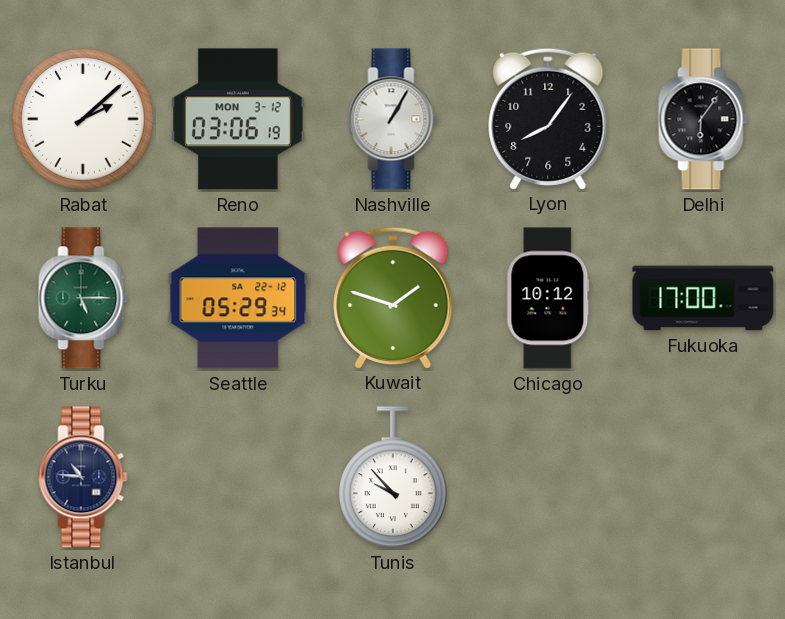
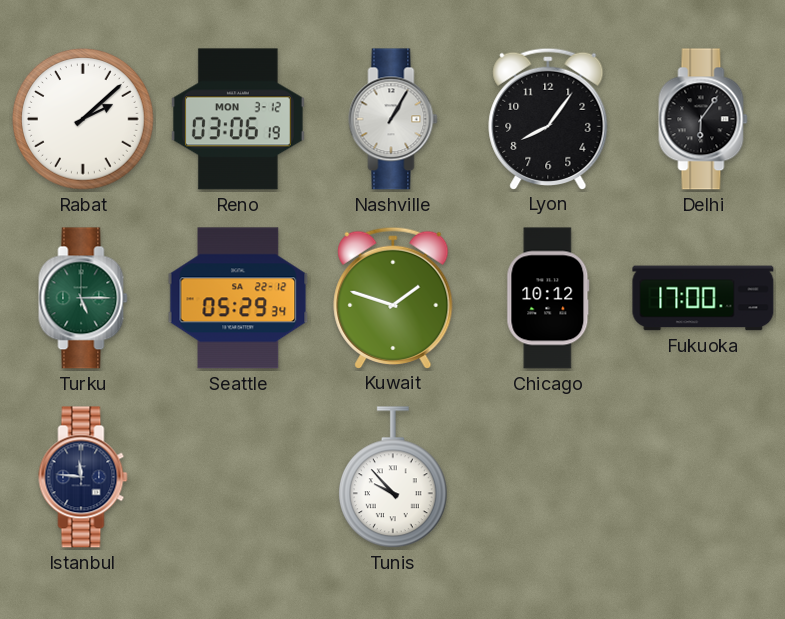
Istanbul: 10:46 -> 11:46 (83, 477)
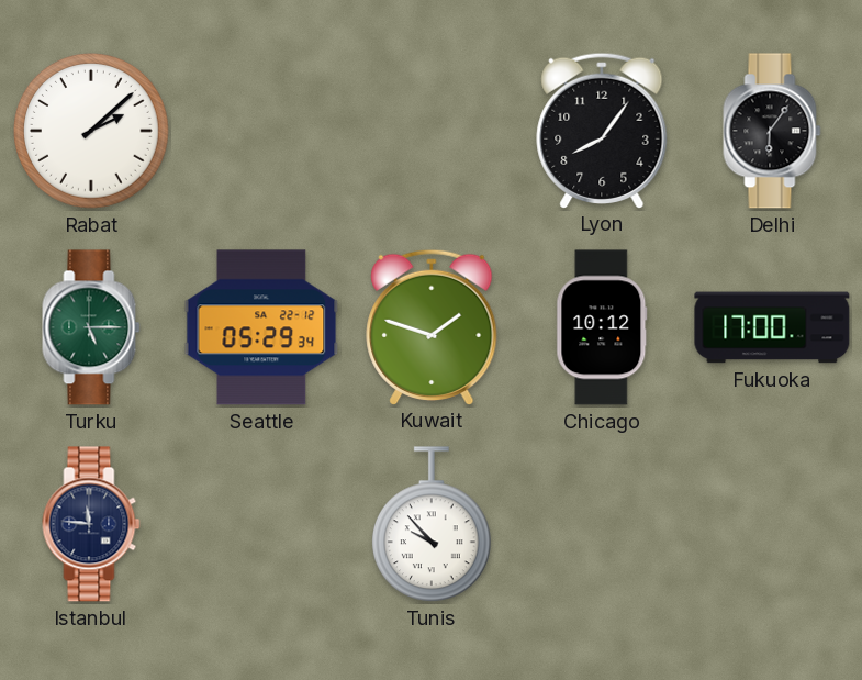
Reno: 03:06 -> none (238, 119)
Nashville: 1:05 -> none (393, 119)
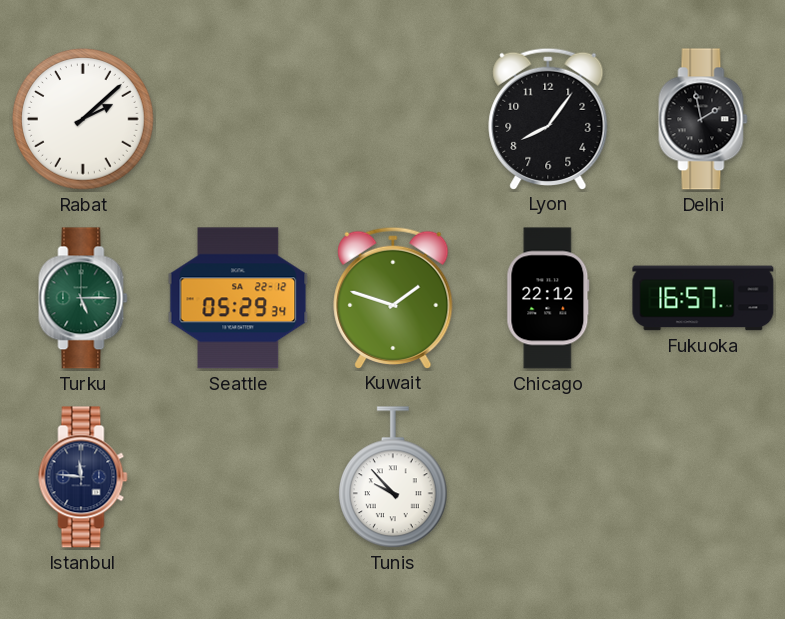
Delhi: 6:06 -> 1:58 (703, 119)
Chicago: 10:12 -> 22:12 (548, 298)
Fukuoka: 17:00 -> 16:57 (703, 298)
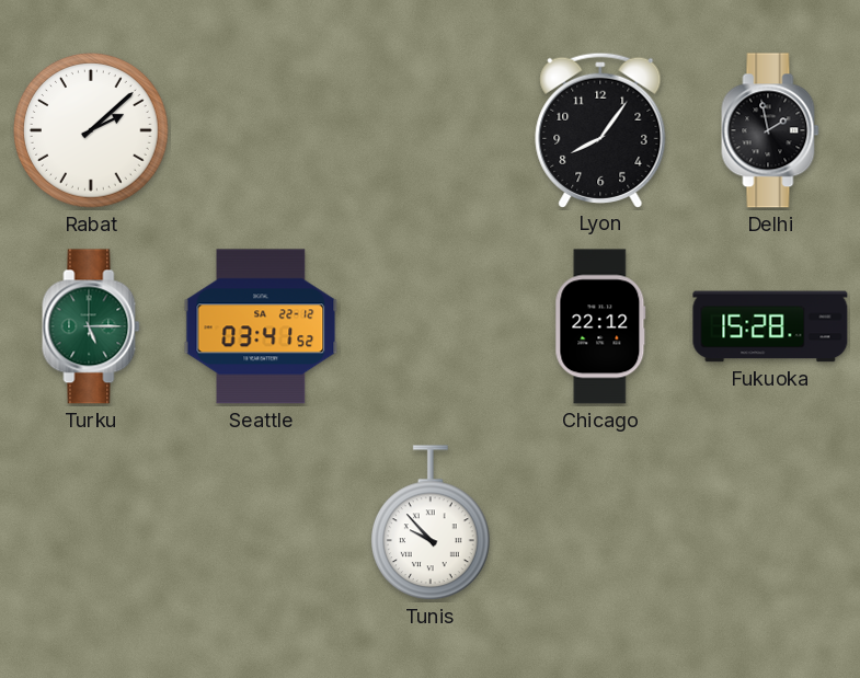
Seattle: 05:29 -> 03:41 (261, 326)
Kuwait: 1:48 -> none (393, 297)
Fukuoka: 16:57 -> 15:28 (770, 326)
Istanbul: 11:46 -> none (83, 477)
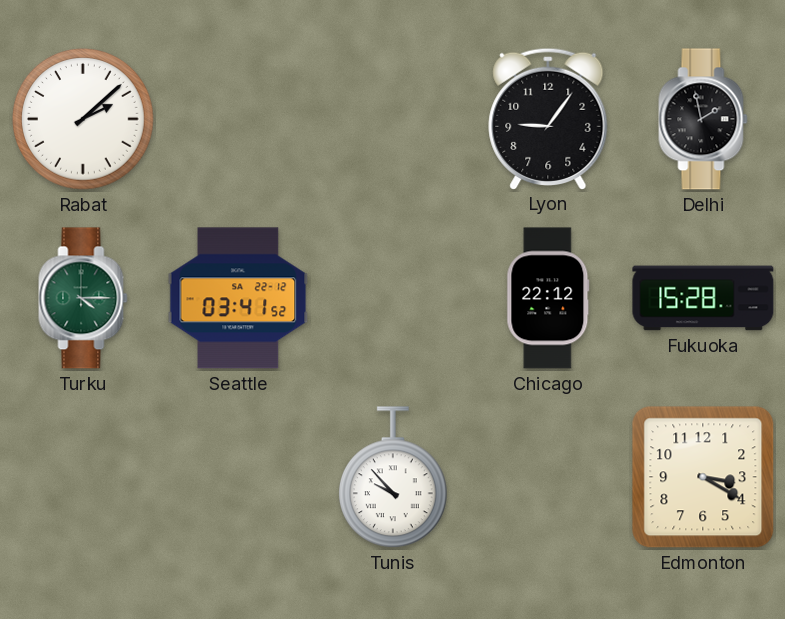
Lyon: 8:06 -> 9:06 (548, 118)
Turku: 5:15 -> 4:15 (83, 298)
Edmonton: none -> 3:20 (703, 477)
